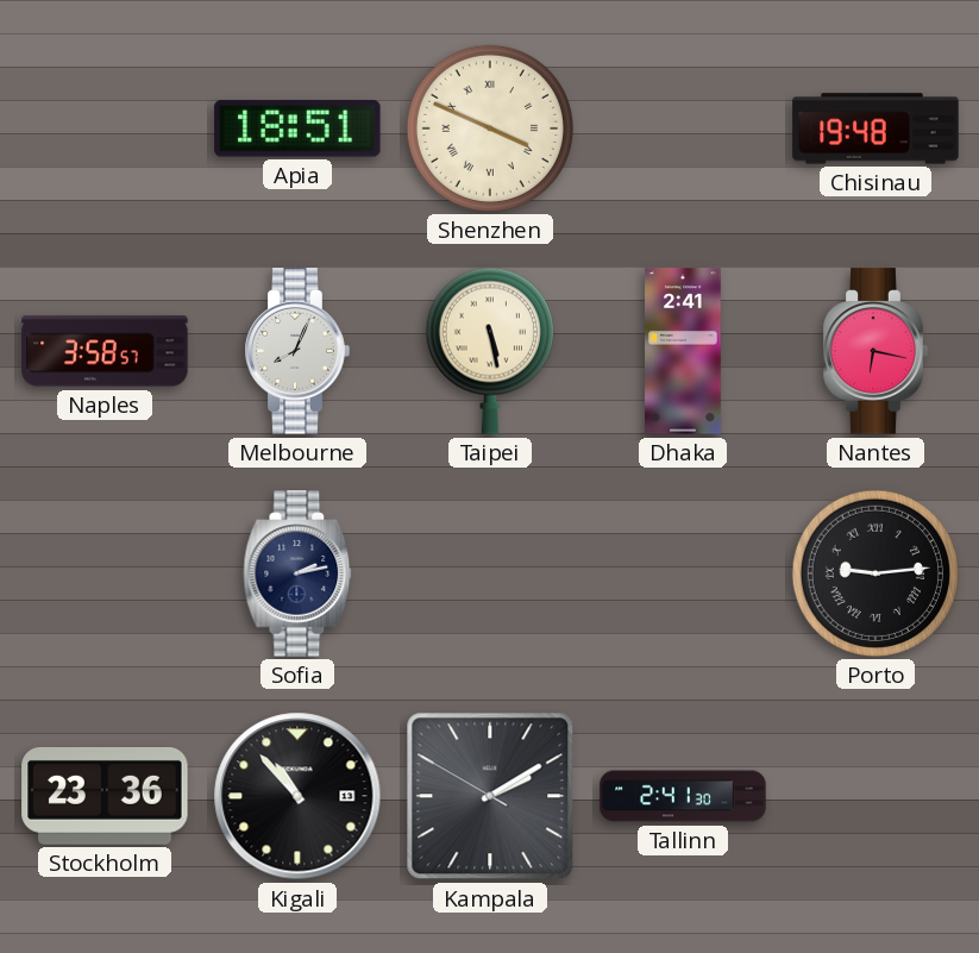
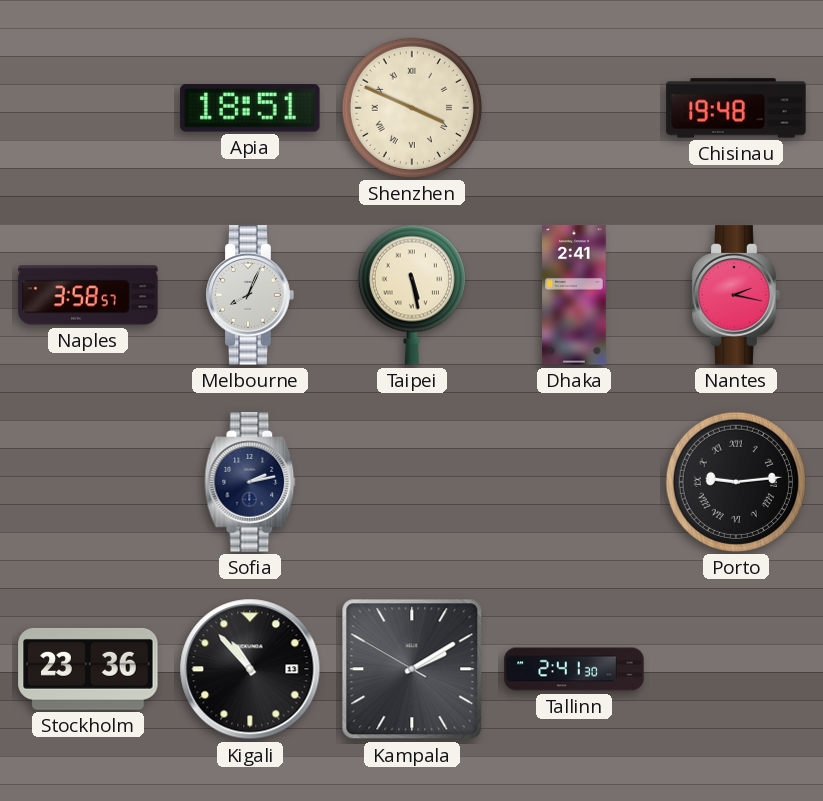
Nantes: 6:17 -> 2:17 (736, 295)
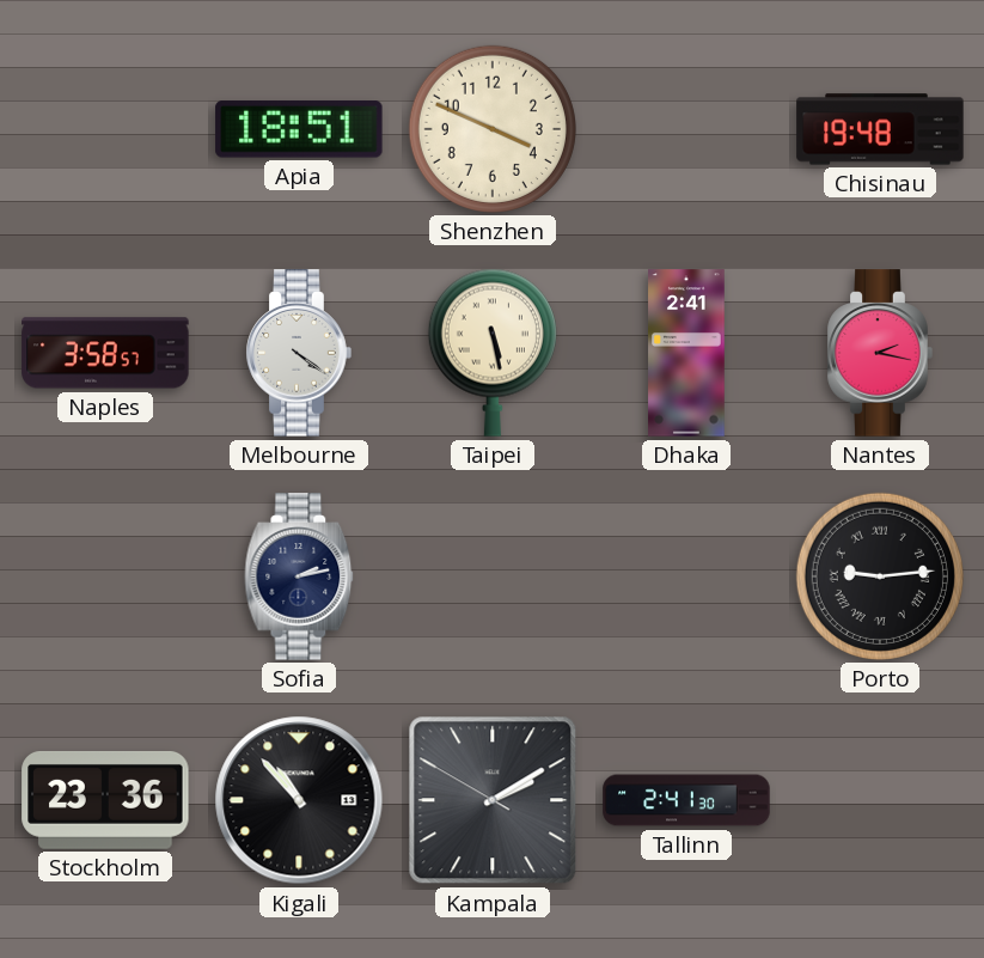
Shenzhen numerals: Roman -> Arabic (493, 129)
Melbourne: 8:04 -> 4:21 (299, 353)
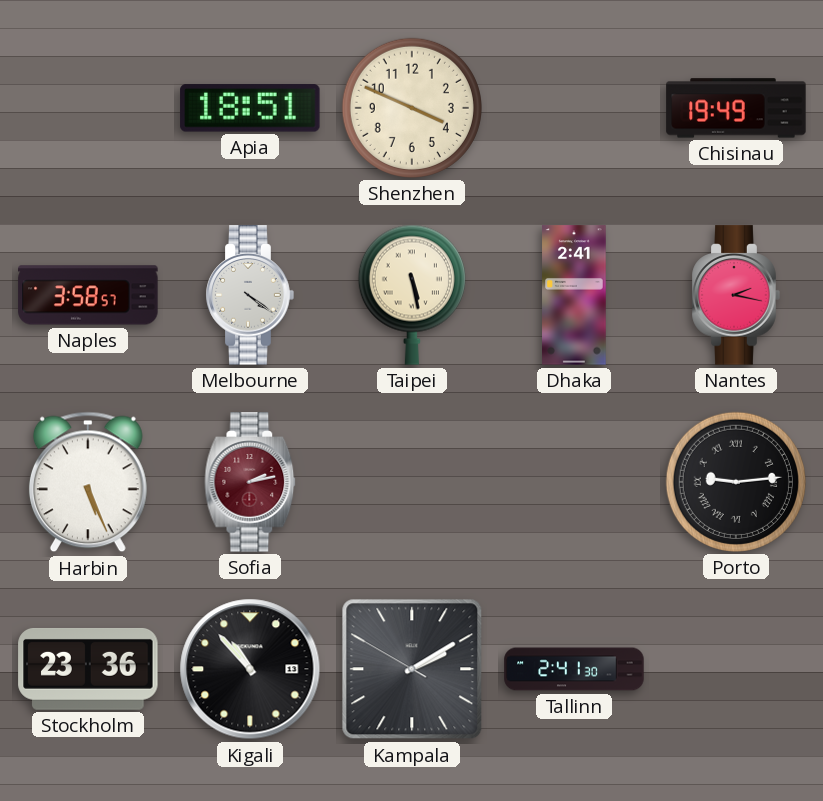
Chisinau: 19:48 -> 19:49 (736, 108)
Harbin: none -> 5:26 (88, 482)
Sofia dial: navy -> burgundy (250, 482)
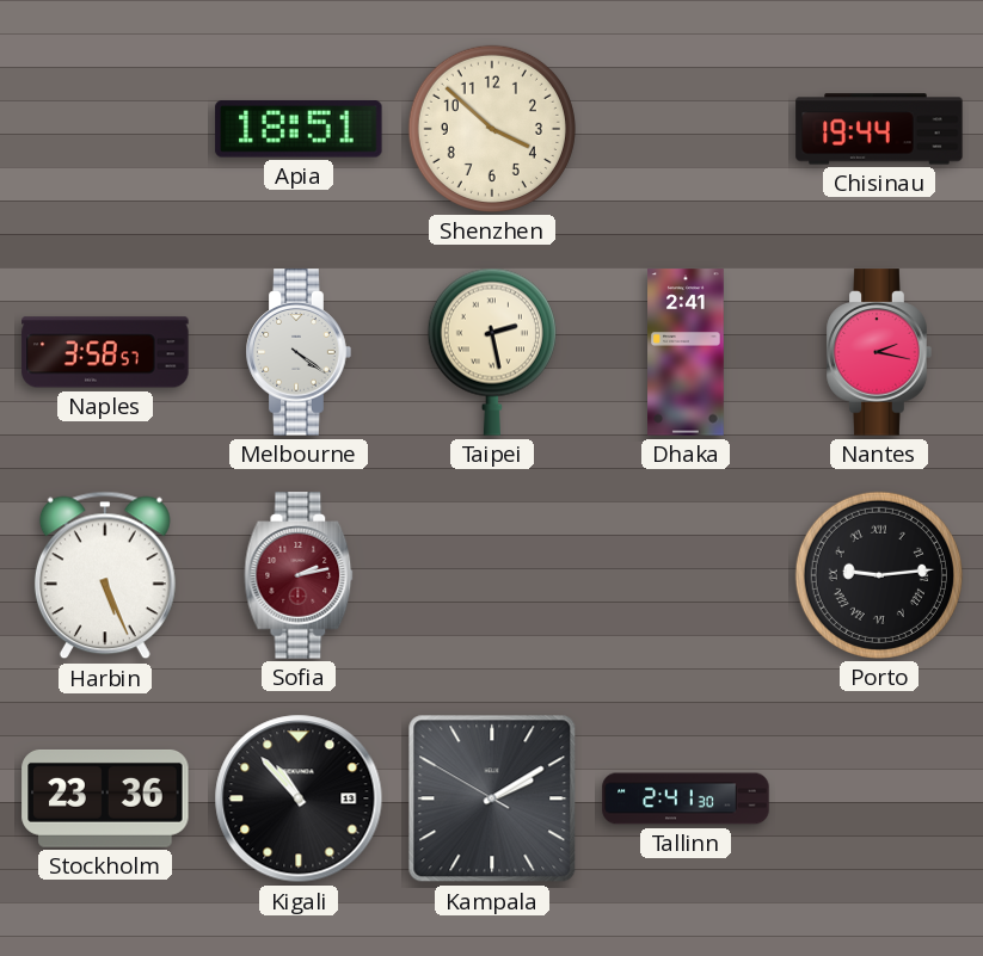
Shenzhen: 3:49 -> 3:52 (492, 129)
Chisinau: 19:49 -> 19:44 (879, 129)
Taipei: 5:28 -> 2:28 (492, 352)
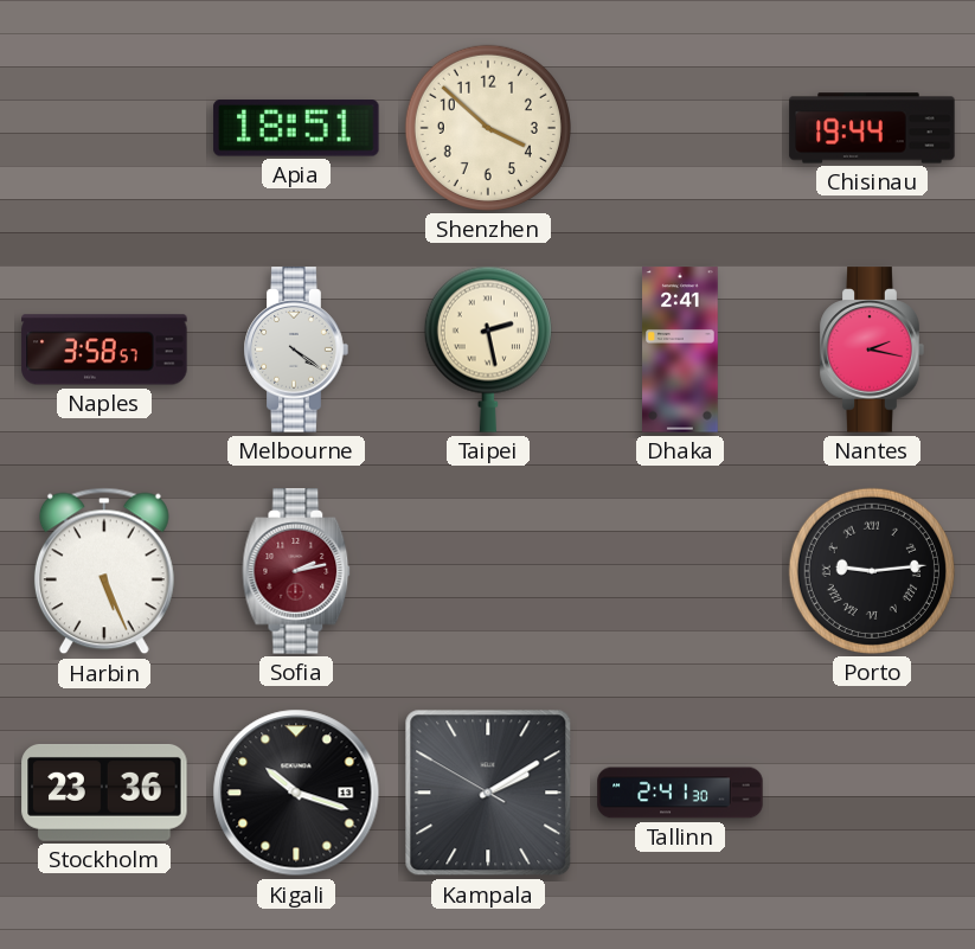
Kigali: 10:53 -> 10:18 (296, 793)
